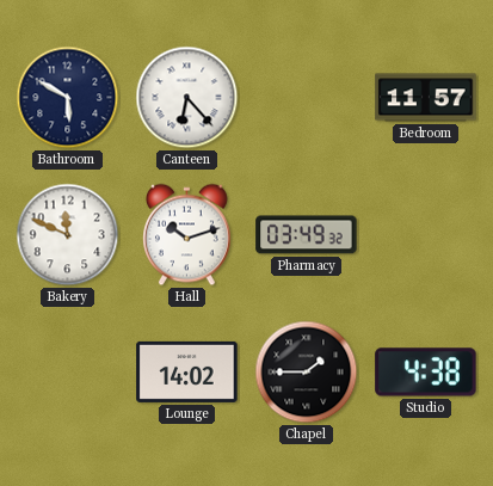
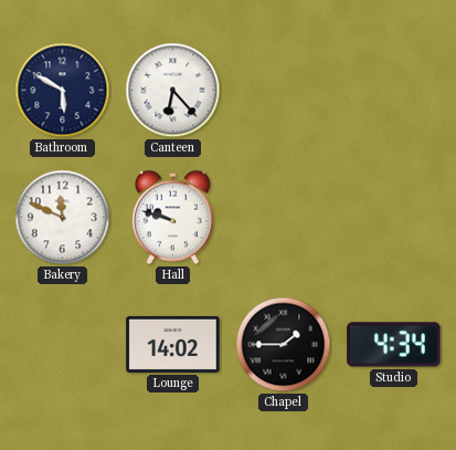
Bedroom: 11:57 -> none (426, 98)
Hall: 10:12 -> 9:48 (173, 218)
Pharmacy: 03:49 -> none (307, 235)
Studio: 4:38 -> 4:34 (394, 345)
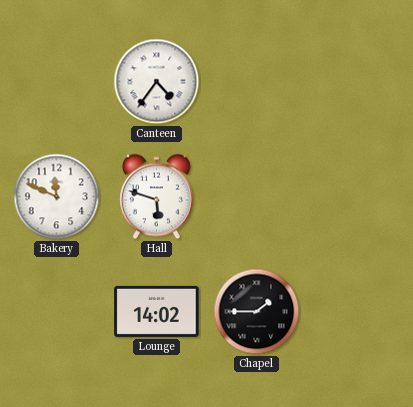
Bathroom: 5:50 -> none (63, 91)
Canteen: 6:23 -> 4:36 (157, 82)
Hall: 9:48 -> 5:48 (157, 197)
Studio: 4:34 -> none (394, 345)
